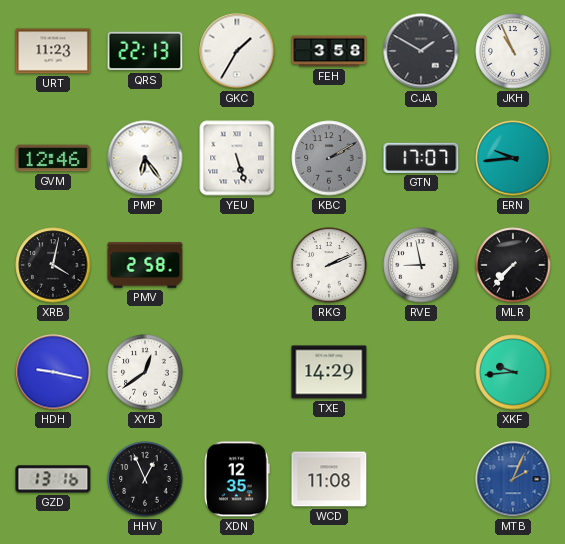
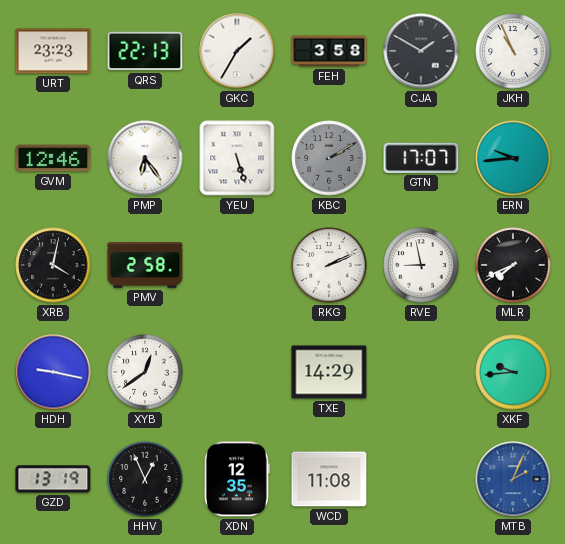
URT: 11:23 -> 23:23 (53, 51)
MLR: 7:37 -> 7:41 (513, 265)
GZD: 13:16 -> 13:19 (53, 479)
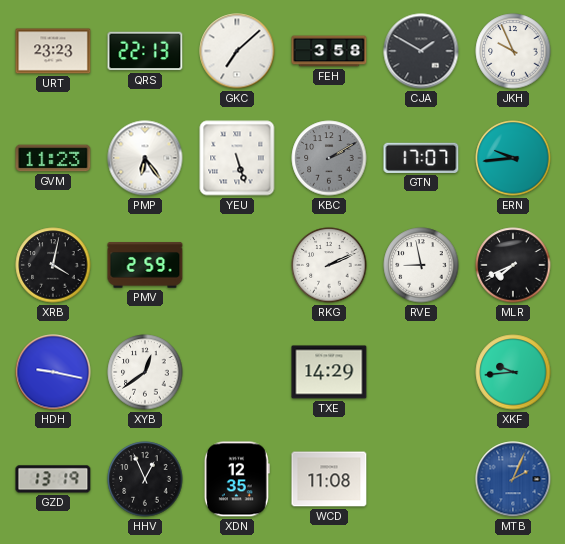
GKC: 1:35 -> 7:08 (237, 51)
JKH: 10:56 -> 9:56 (513, 51)
GVM: 12:46 -> 11:23 (53, 158)
PMV: 2:58 -> 2:59 (145, 265)
